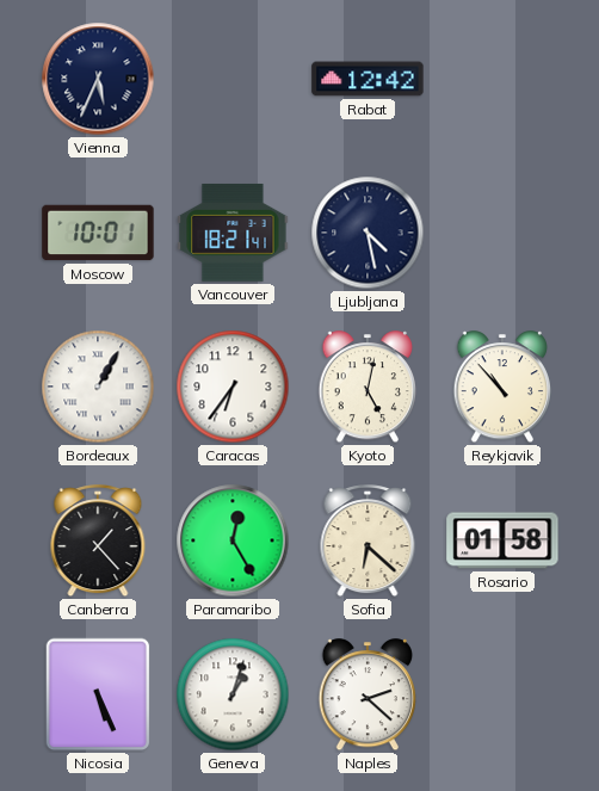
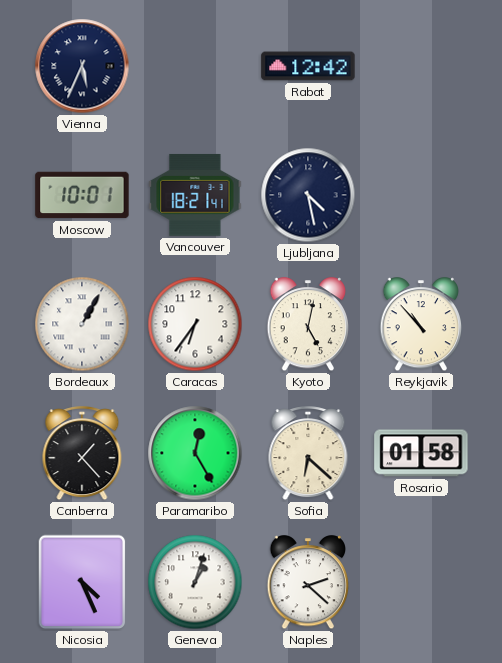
Nicosia: 5:26 -> 4:26 (82, 582)
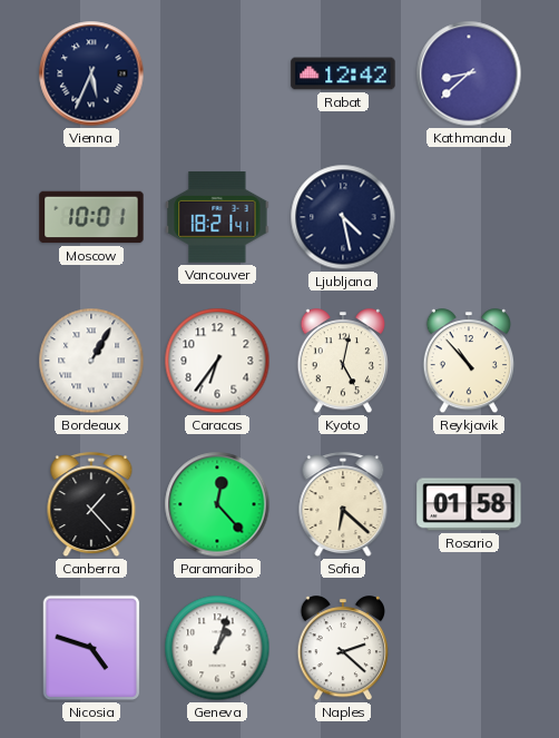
Kathmandu: none -> 8:38 (469, 73)
Paramaribo: 12:25 -> 12:23 (217, 504)
Nicosia: 4:26 -> 4:48 (91, 648)
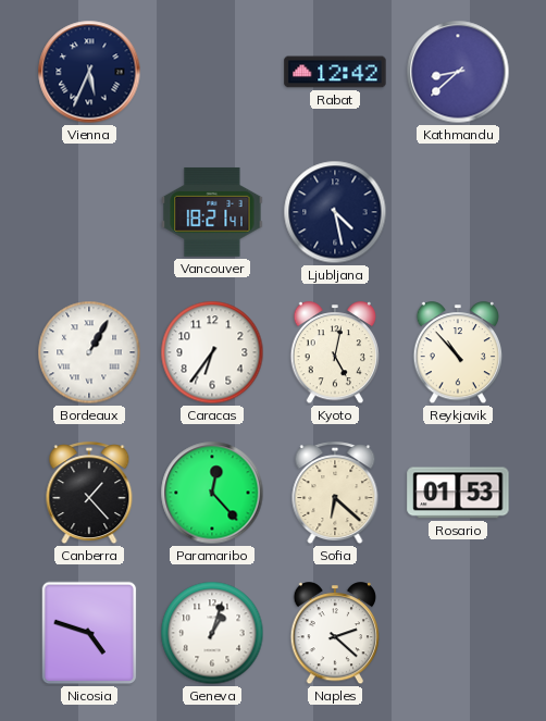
Moscow: 10:01 -> none (91, 217)
Rosario: 01:58 -> 01:53 (458, 493)
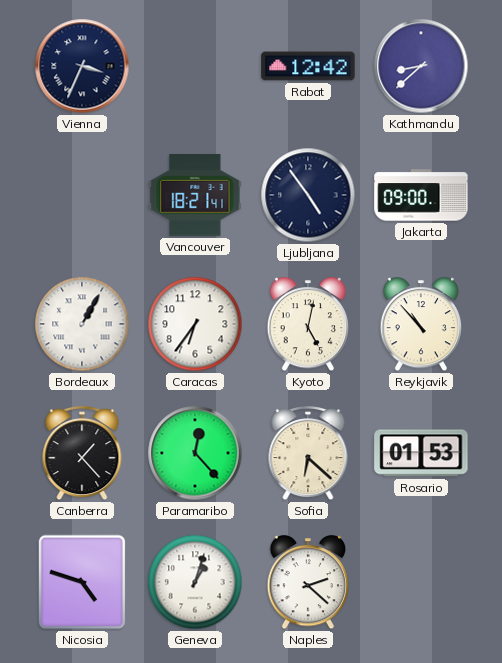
Vienna: 5:34 -> 3:34 (82, 66)
Ljubljana: 4:28 -> 4:54 (308, 195)
Jakarta: none -> 09:00 (421, 195)
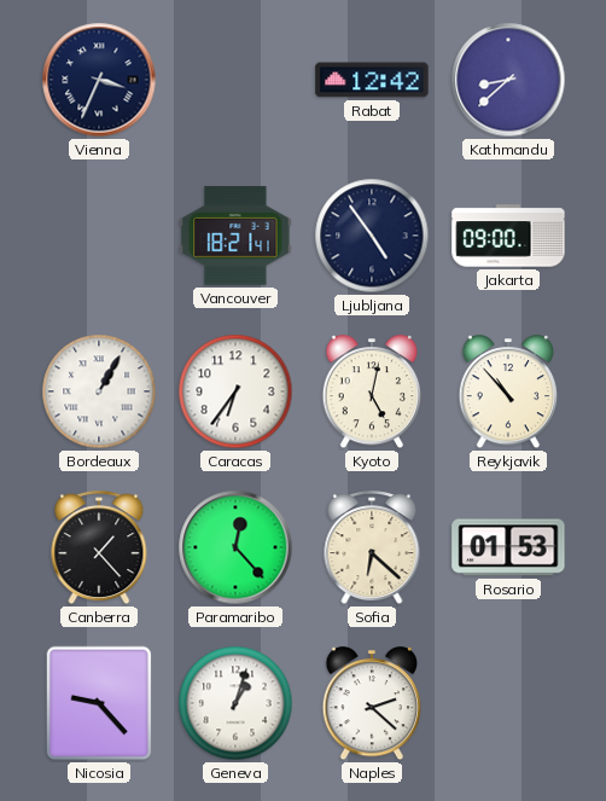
Nicosia: 4:48 -> 9:23 (99, 703)
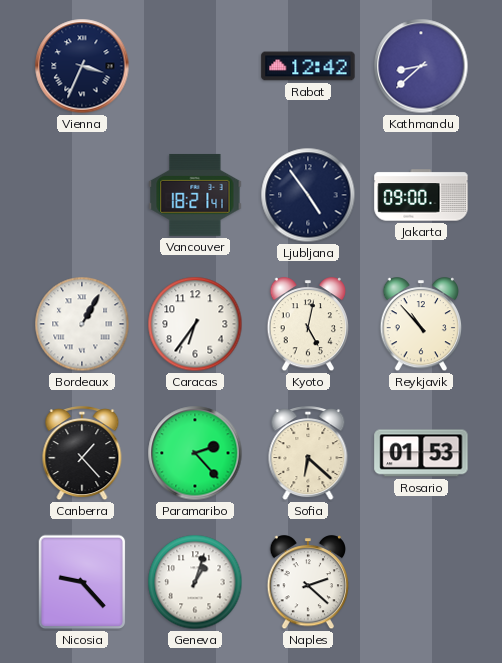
Paramaribo: 12:23 -> 2:23 (195, 453)
